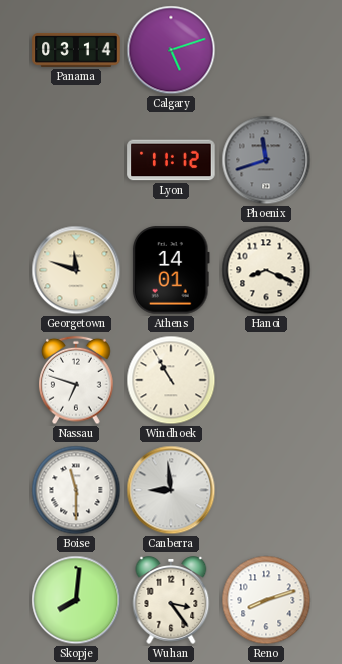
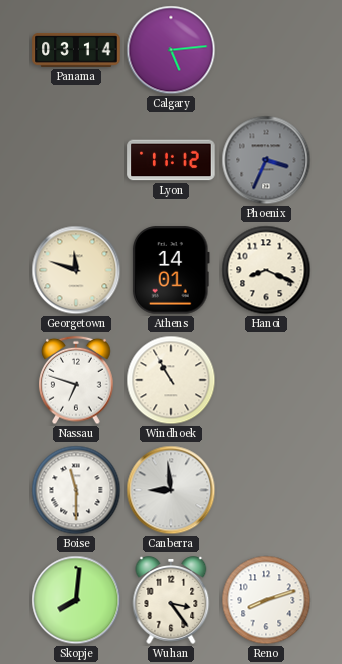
Calgary: 5:12 -> 5:14 (171, 50)
Phoenix: 11:42 -> 3:34 (266, 160)
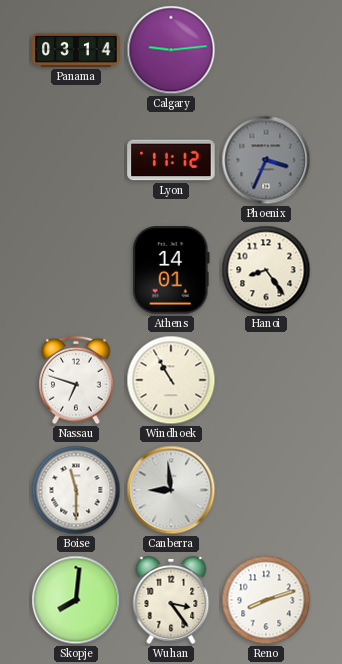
Calgary: 5:14 -> 9:14 (171, 50)
Georgetown: 11:48 -> none (76, 270)
Hanoi: 8:19 -> 8:24 (266, 270)
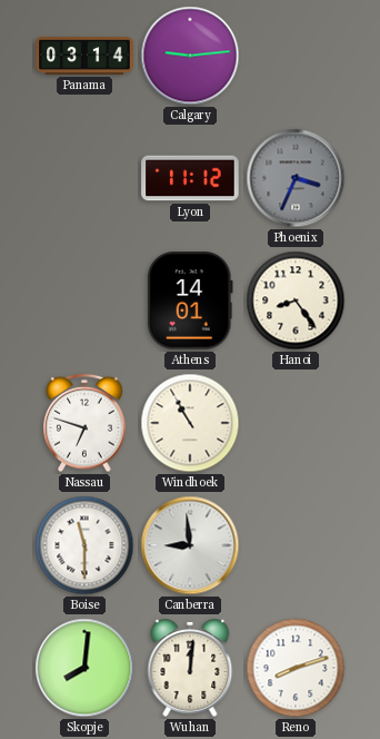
Wuhan: 3:24 -> 12:01 (190, 668)
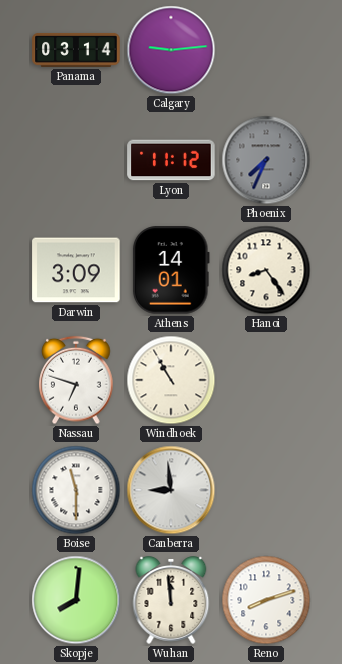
Phoenix: 3:34 -> 7:34 (266, 160)
Darwin: none -> 3:09 (76, 270)
Wuhan: 12:01 -> 11:59 (171, 600)
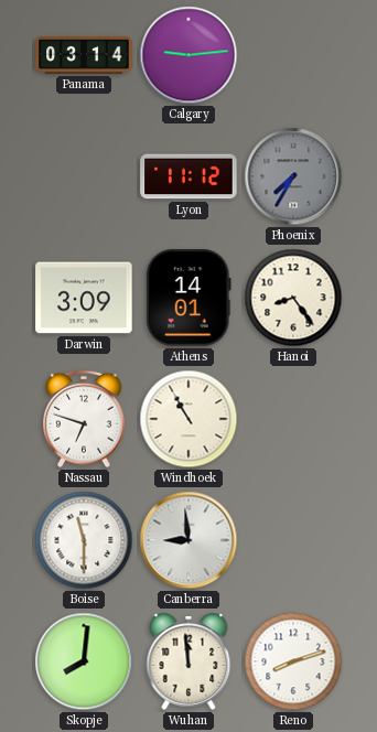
Phoenix: 7:34 -> 7:35 (293, 176)
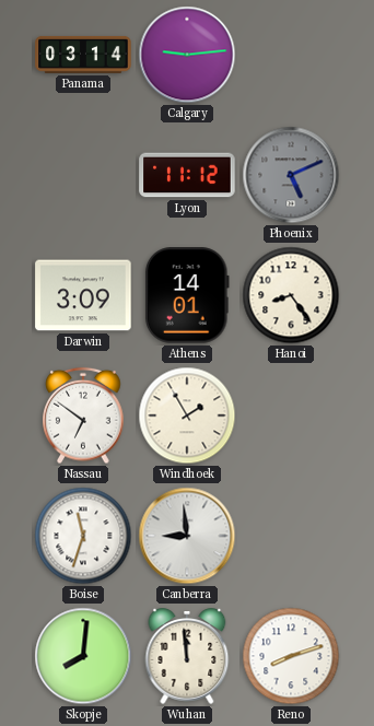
Phoenix: 7:35 -> 5:11 (291, 175)
Nassau: 6:48 -> 6:51 (83, 415)
Windhoek: 10:55 -> 1:55 (187, 415)
Boise: 11:30 -> 11:33 (83, 536)
